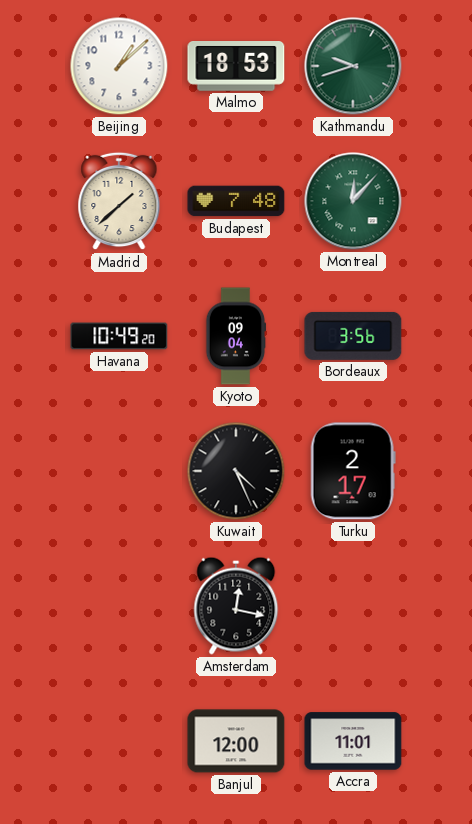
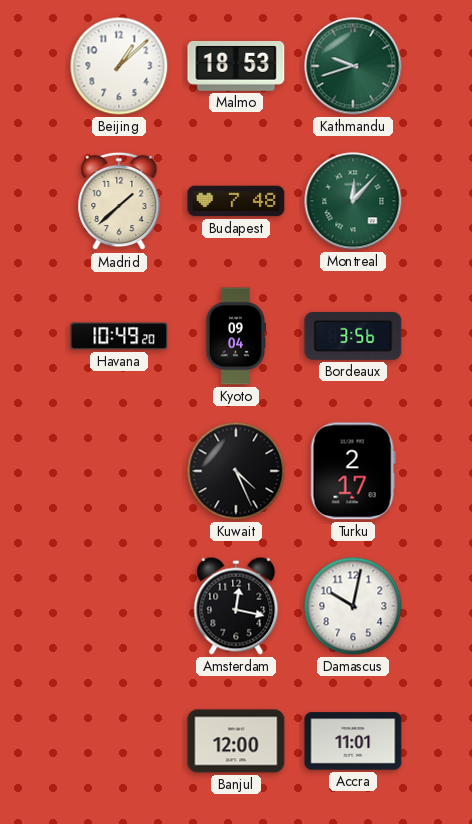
Damascus: none -> 10:02 (353, 606)
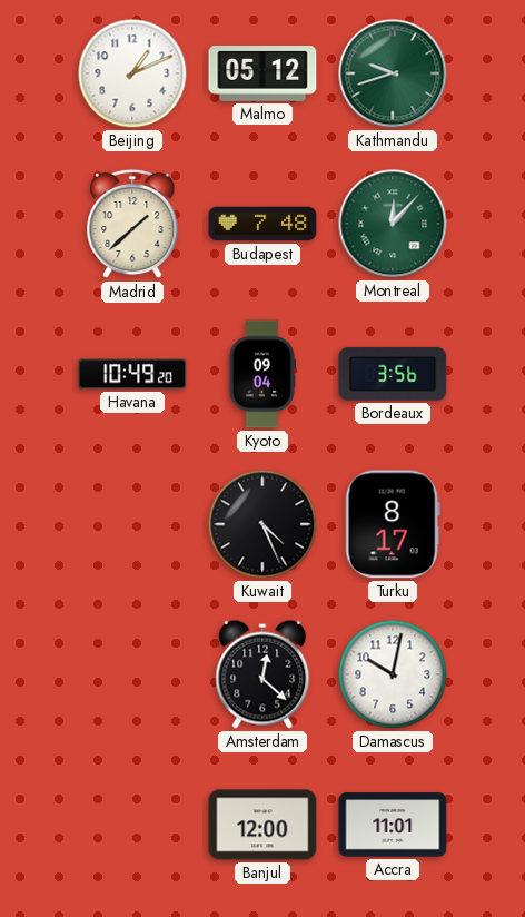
Beijing: 1:08 -> 1:11 (132, 73)
Malmo: 18:53 -> 05:12 (262, 75)
Turku: 2:17 -> 8:17 (393, 524)
Amsterdam: 12:17 -> 12:22 (262, 674)
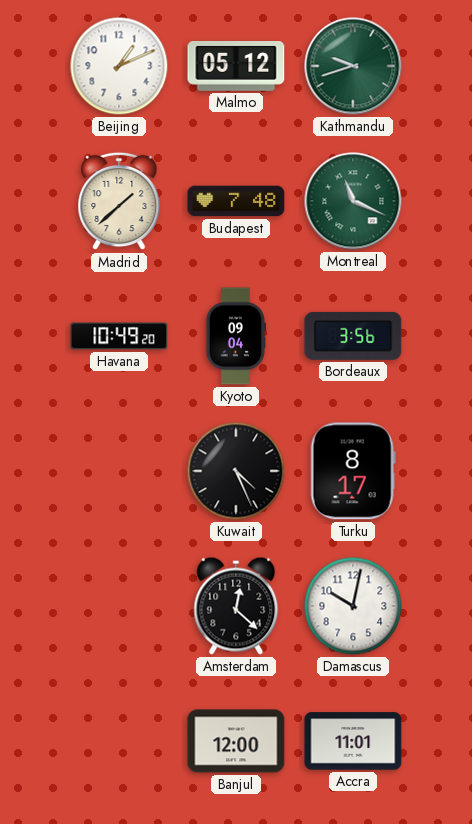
Montreal: 12:07 -> 11:19 (353, 201)
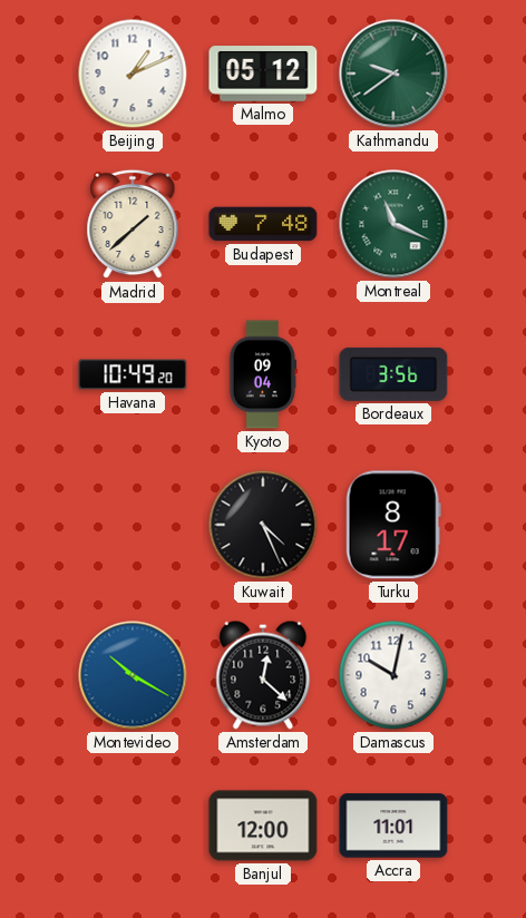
Kathmandu: 9:42 -> 9:39 (393, 74)
Montevideo: none -> 10:20 (133, 675)
